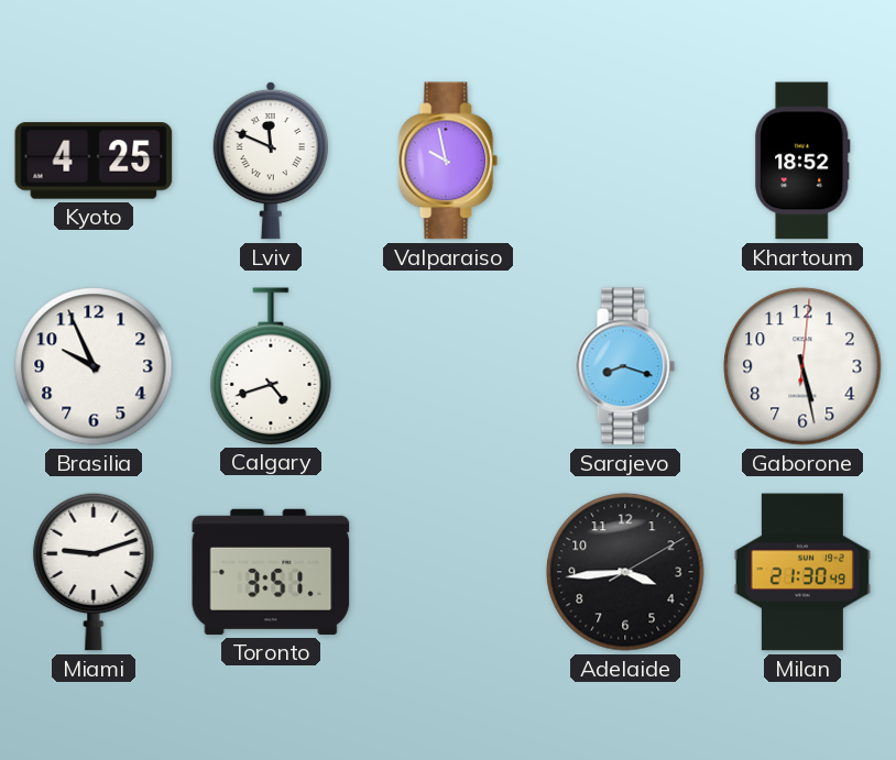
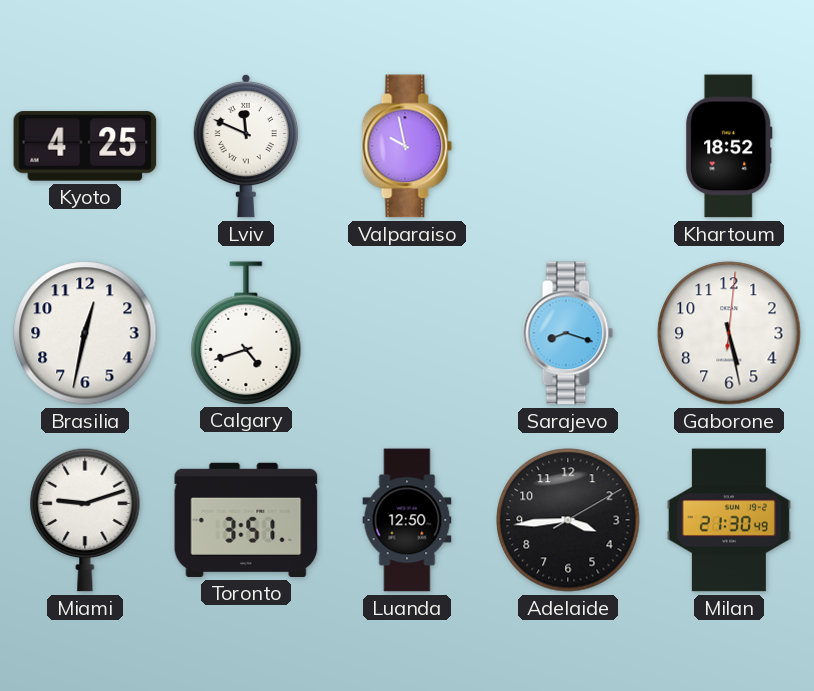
Brasilia: 9:56 -> 12:32 (85, 333)
Luanda: none -> 12:50 (407, 520)
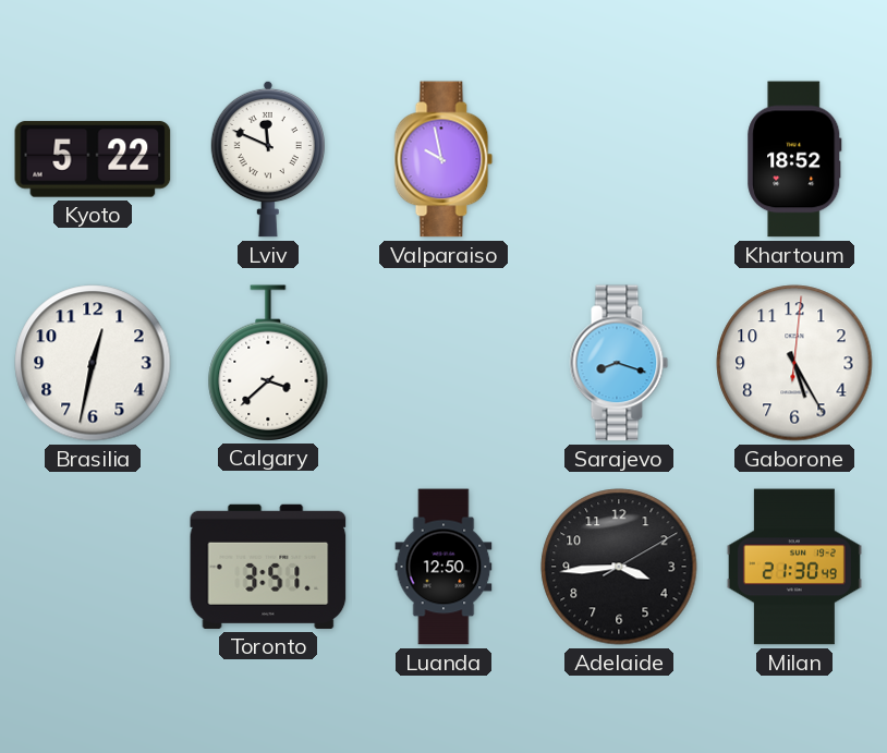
Kyoto: 4:25 -> 5:22 (93, 159)
Calgary: 4:42 -> 3:38 (268, 363)
Gaborone: 5:28 -> 5:25 (794, 363)
Miami: 9:12 -> none (85, 520)
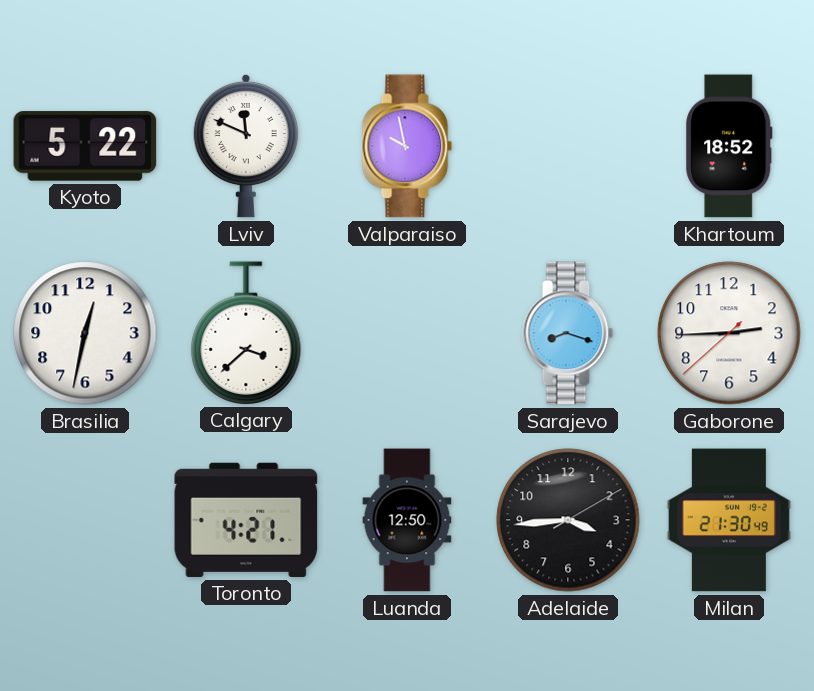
Gaborone: 5:25 -> 2:44 (729, 333)
Toronto: 3:51 -> 4:21 (246, 520)
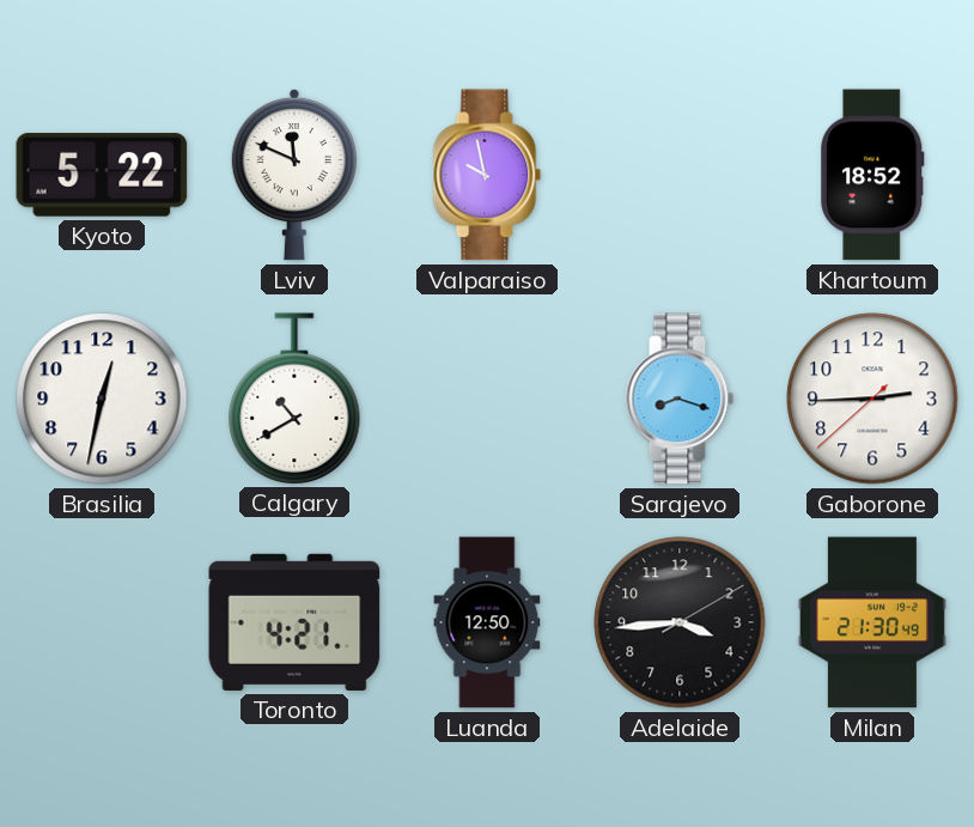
Calgary: 3:38 -> 10:40 (294, 399)
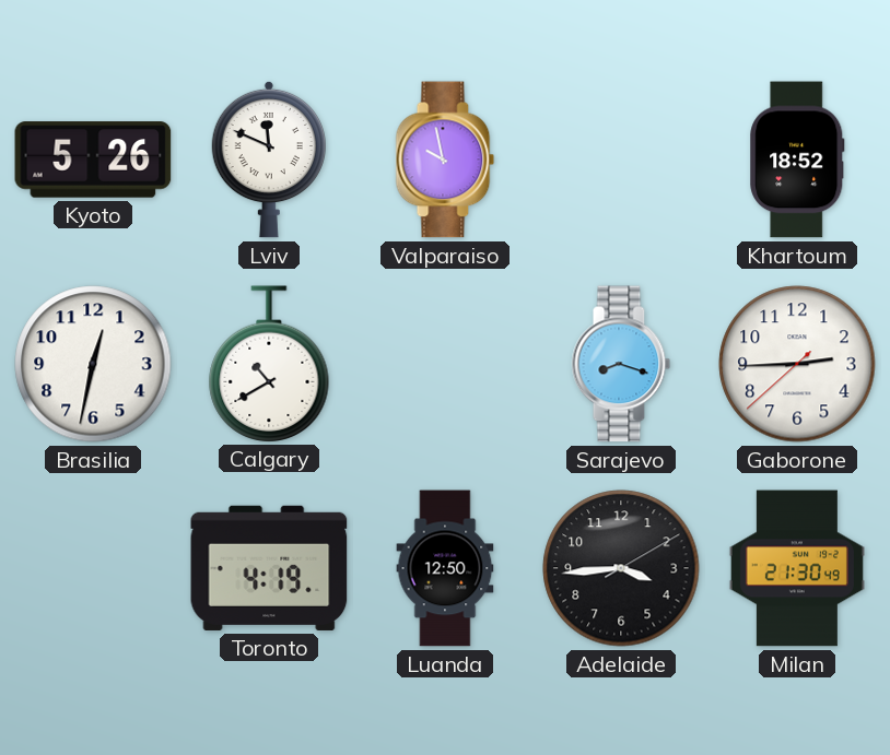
Kyoto: 5:22 -> 5:26 (93, 160)
Toronto: 4:21 -> 4:19 (269, 568)
